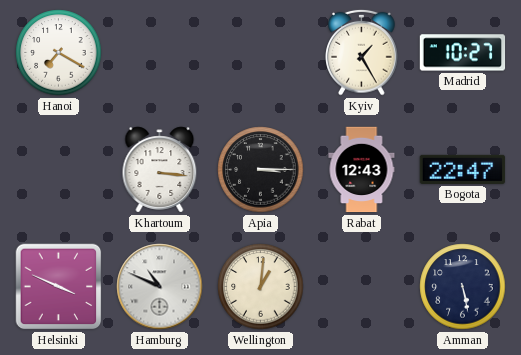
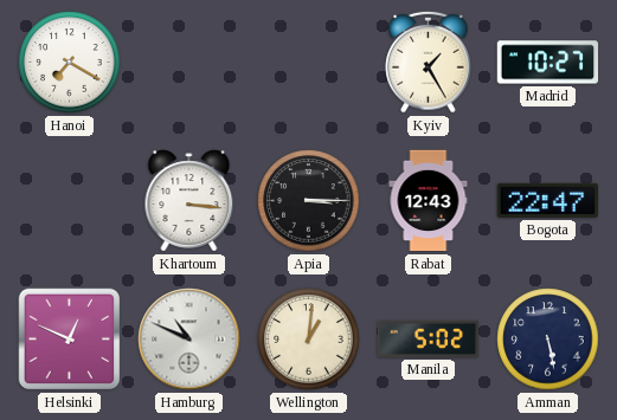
Helsinki: 3:49 -> 12:49 (70, 340)
Manila: none -> 5:02 (429, 338)
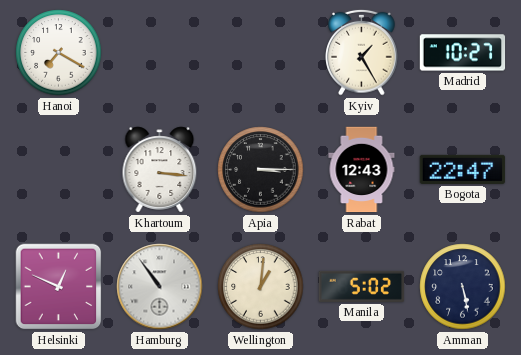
Hamburg: 10:49 -> 10:54 (160, 287)
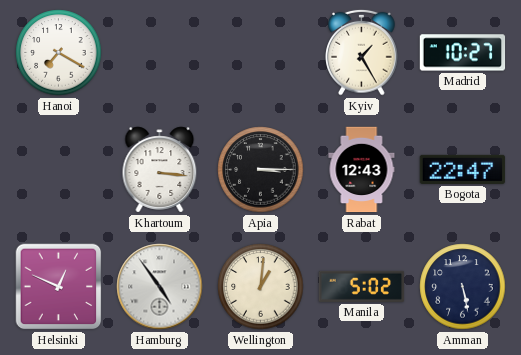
Hamburg: 10:54 -> 4:54 (160, 287)
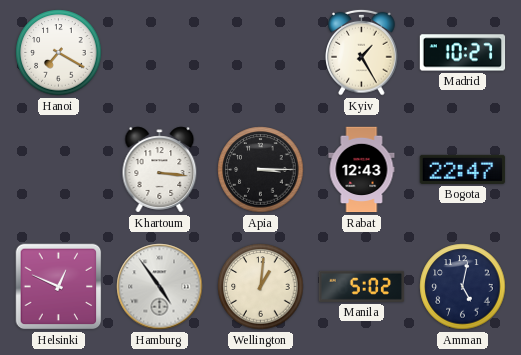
Amman: 5:28 -> 5:02 (463, 287)
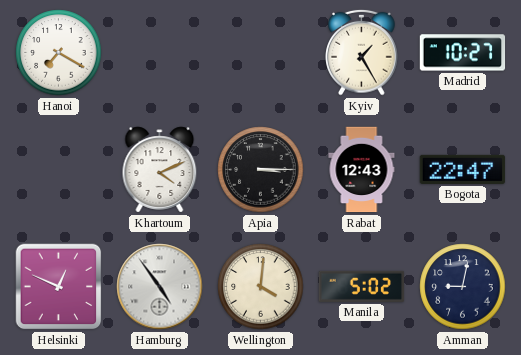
Khartoum: 3:16 -> 4:11 (160, 170)
Wellington: 1:01 -> 4:01 (261, 287)
Amman: 5:02 -> 9:02 (463, 287)
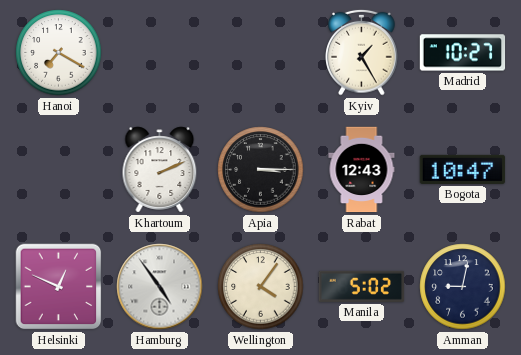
Khartoum: 4:11 -> 2:11 (160, 170)
Bogota: 22:47 -> 10:47 (463, 169)
Wellington: 4:01 -> 4:06 (261, 287)
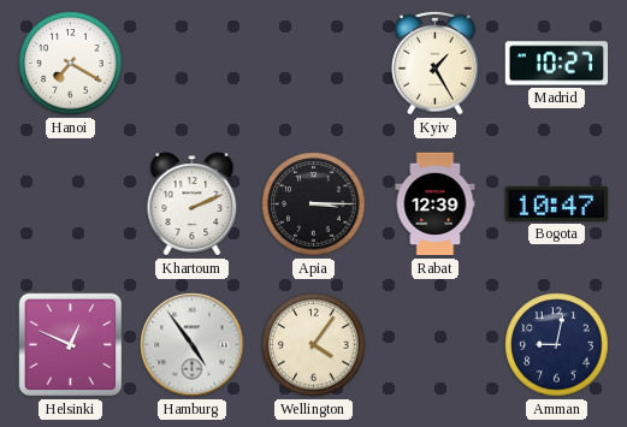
Rabat: 12:43 -> 12:39 (436, 204)
Manila: 5:02 -> none (362, 286)
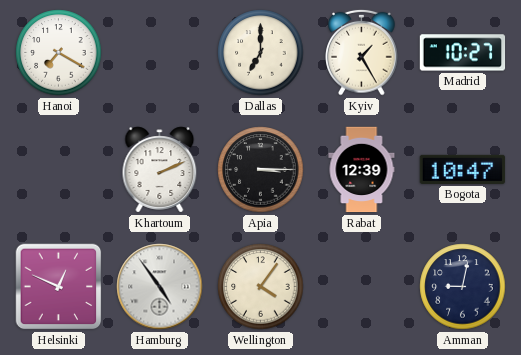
Dallas: none -> 7:00 (261, 53)
